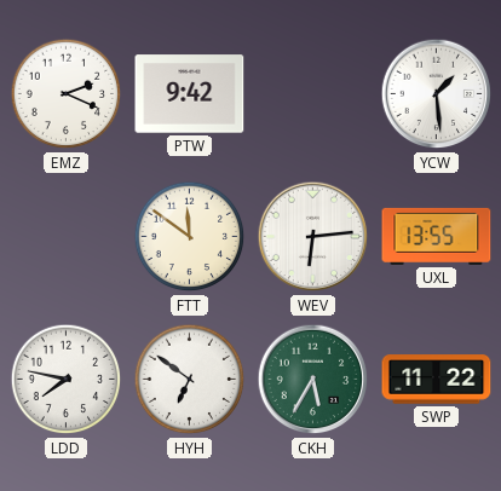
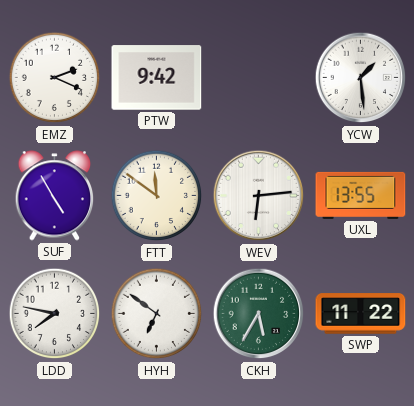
SUF: none -> 4:55 (55, 196)
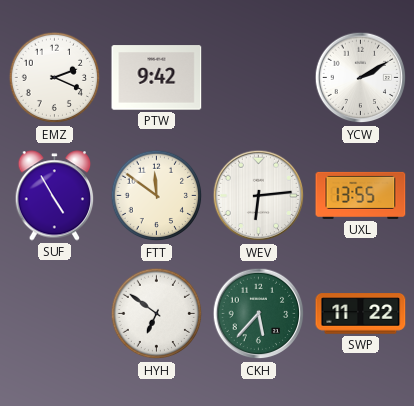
YCW: 1:29 -> 2:10 (361, 78)
LDD: 7:47 -> none (55, 314)
CKH: 5:35 -> 5:37 (259, 314)
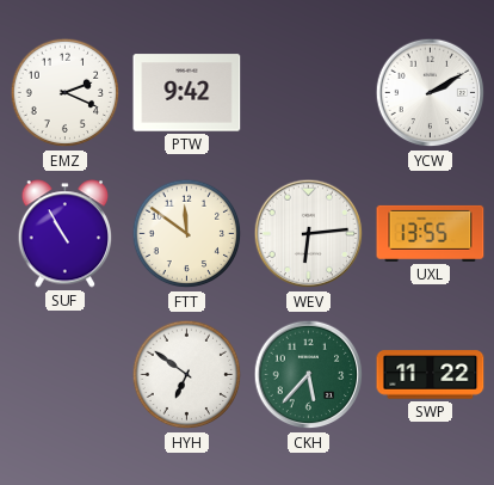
SUF: 4:55 -> 10:55 (66, 234)
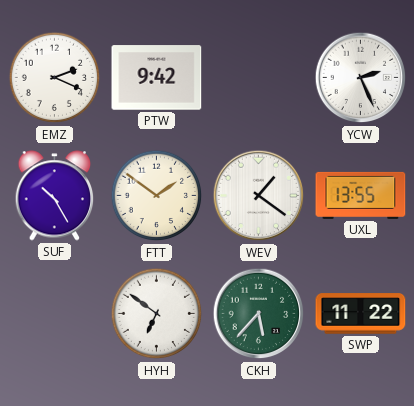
YCW: 2:10 -> 2:26 (361, 78)
SUF: 10:55 -> 10:25 (55, 196)
FTT: 11:51 -> 1:51 (157, 196)
WEV: 6:14 -> 1:21 (259, 196)
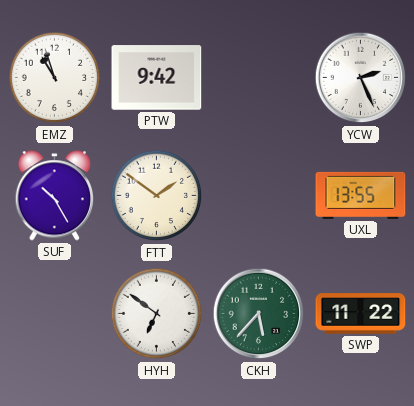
EMZ: 2:19 -> 10:57 (55, 78)
WEV: 1:21 -> none (259, 196)
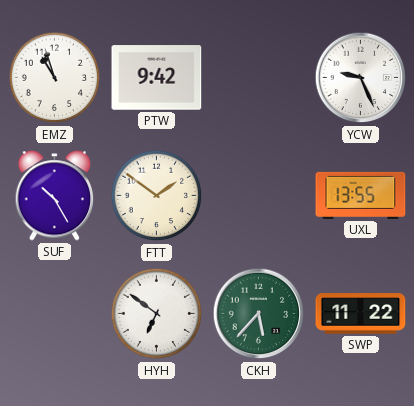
YCW: 2:26 -> 9:26 (361, 78)
